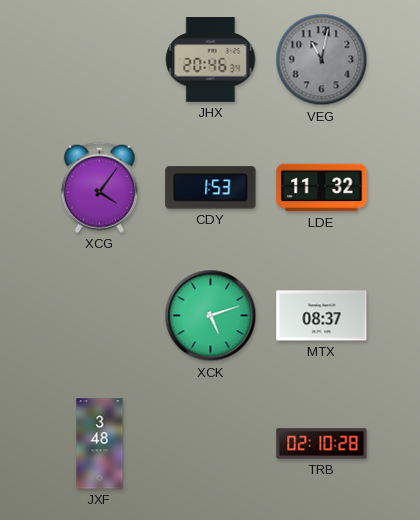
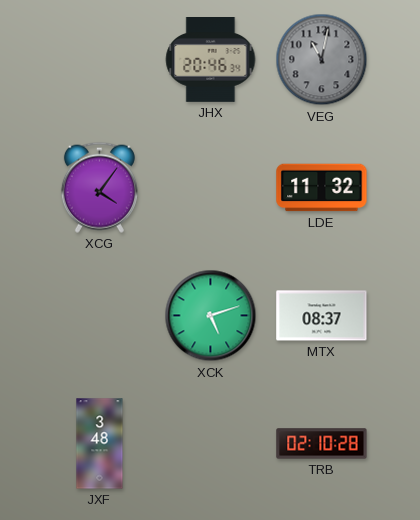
CDY: 1:53 -> none (211, 188)
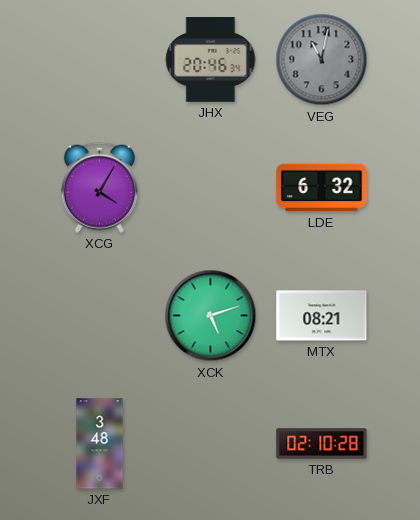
XCG: 4:06 -> 4:05 (99, 187)
LDE: 11:32 -> 6:32 (322, 188)
MTX: 08:37 -> 08:21 (322, 316)
